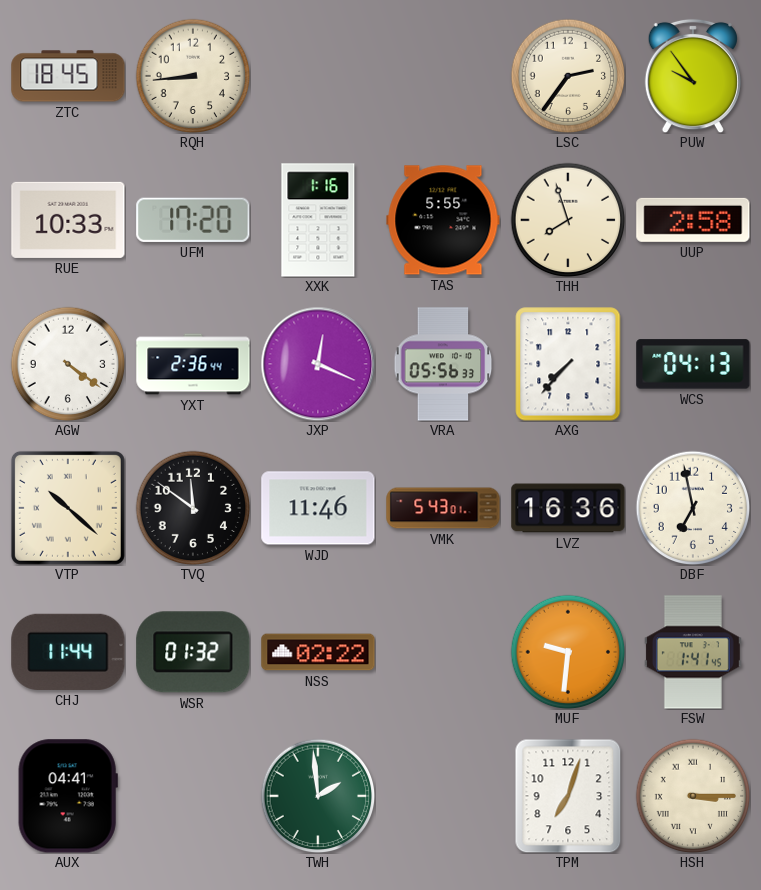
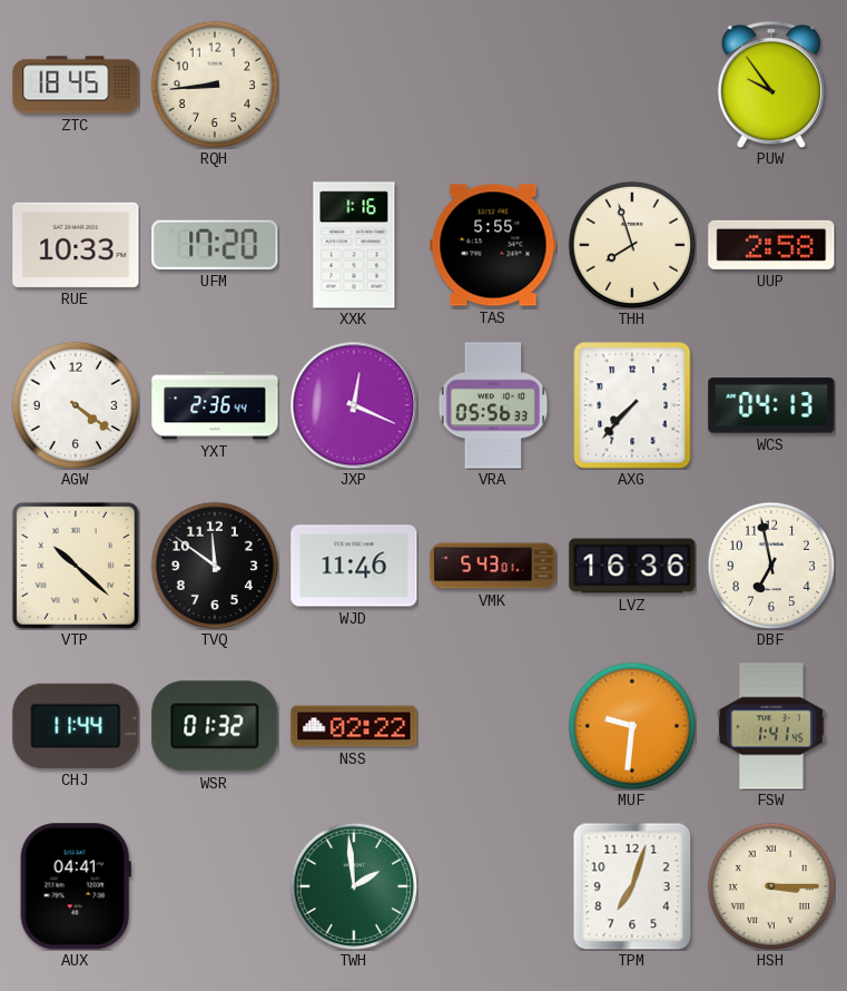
LSC: 2:36 -> none (568, 76)
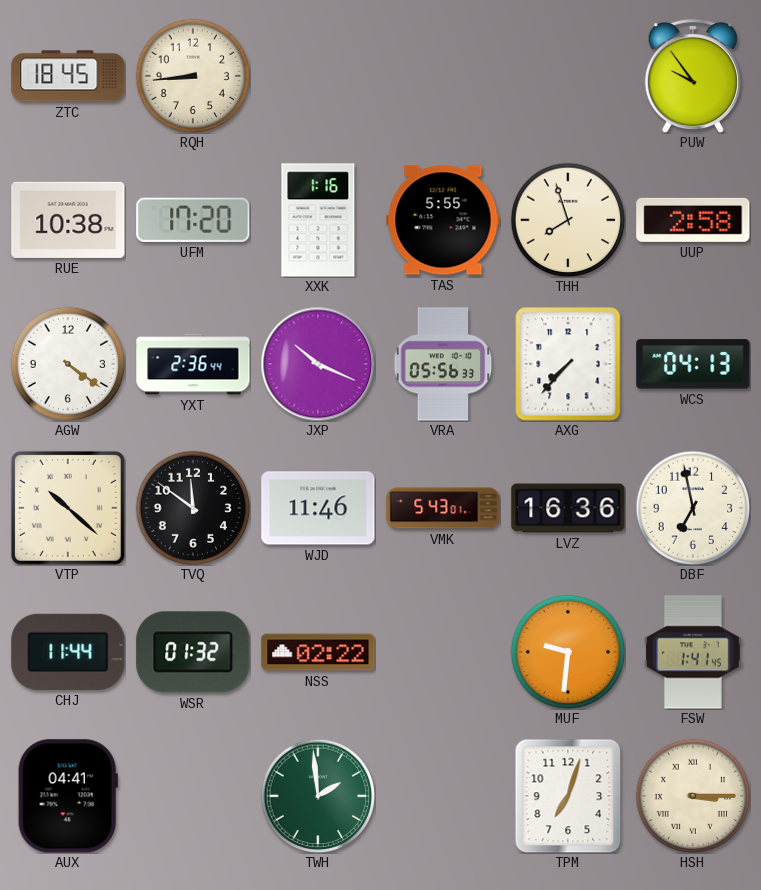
RUE: 10:33 -> 10:38 (68, 220)
JXP: 12:19 -> 10:19 (318, 364)
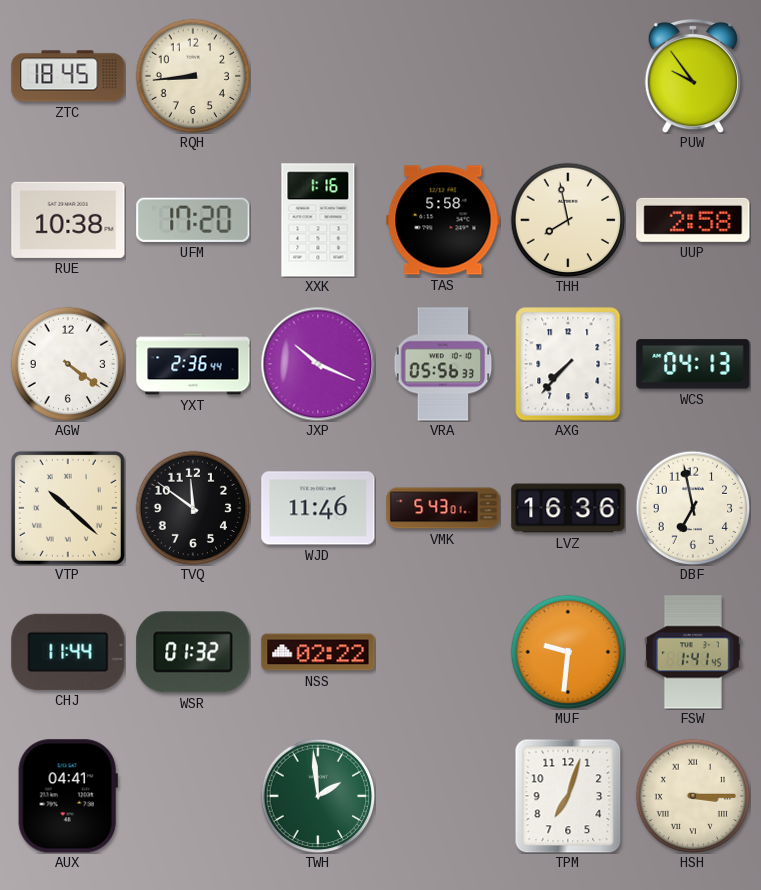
TAS: 5:55 -> 5:58 (443, 220)
THH: 7:57 -> 7:58 (568, 220)
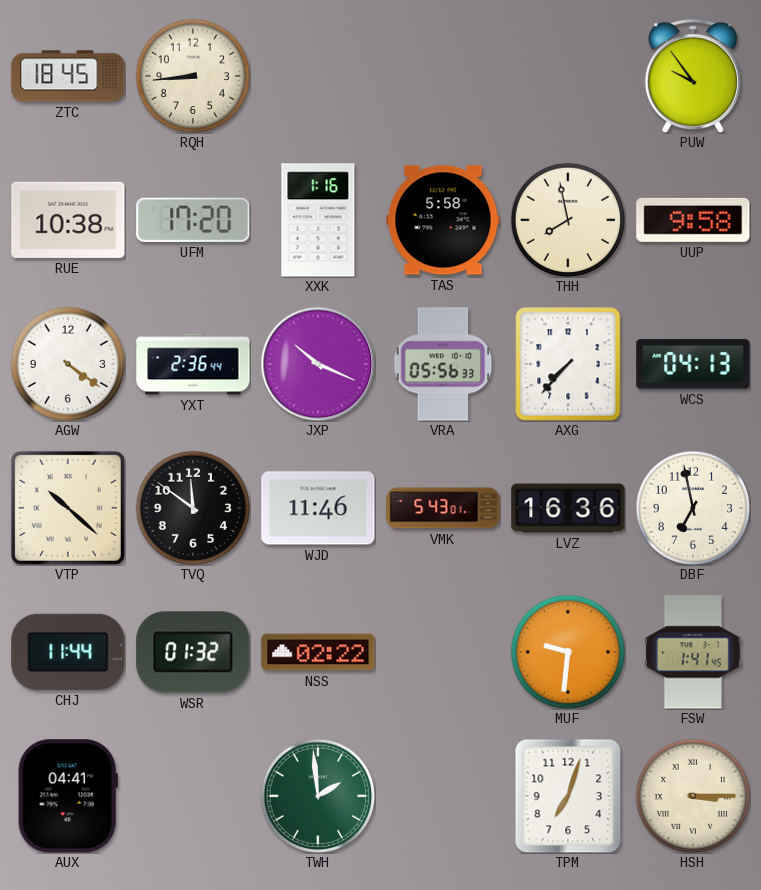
UUP: 2:58 -> 9:58 (693, 220)
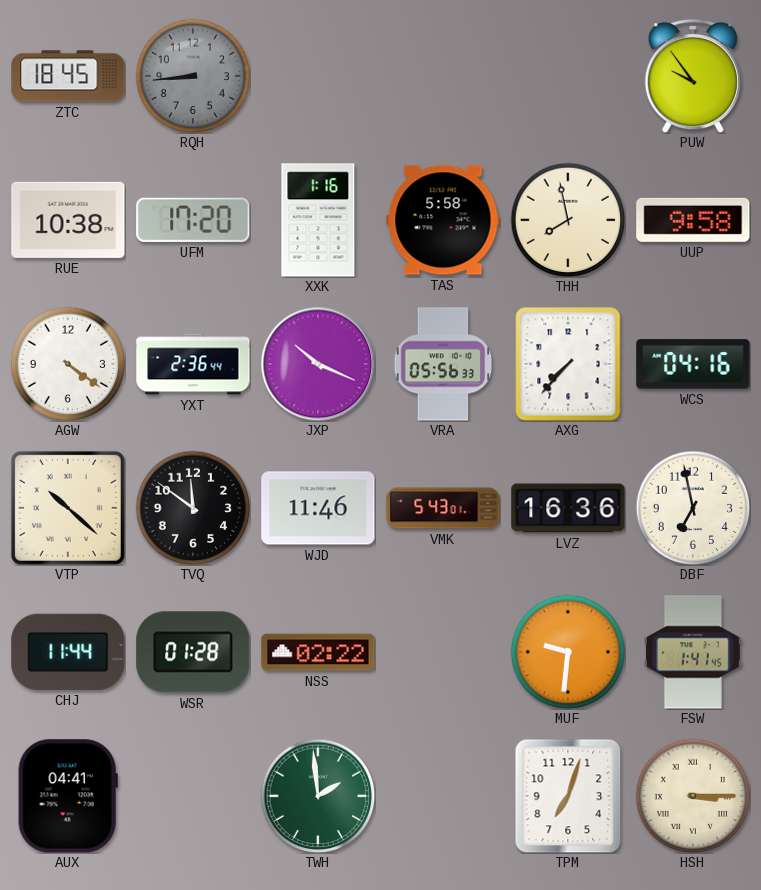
RQH dial: cream -> grey (193, 76)
WCS: 04:13 -> 04:16 (693, 364)
WSR: 01:32 -> 01:28 (193, 652)
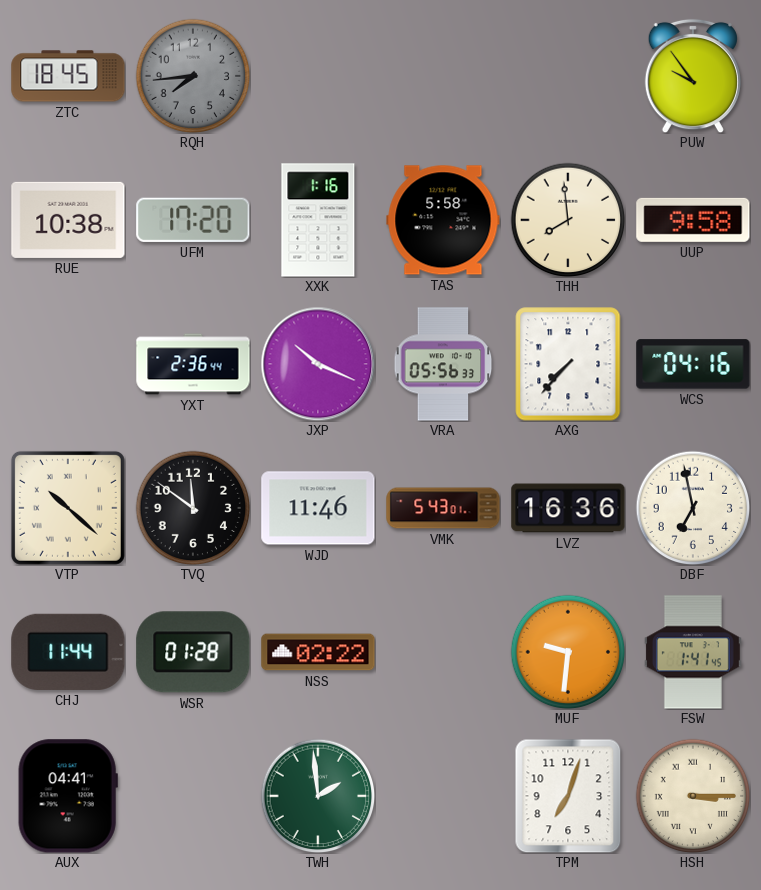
RQH: 8:44 -> 7:44 (193, 76)
THH: 7:58 -> 7:59 (568, 220)
AGW: 4:21 -> none (68, 364)
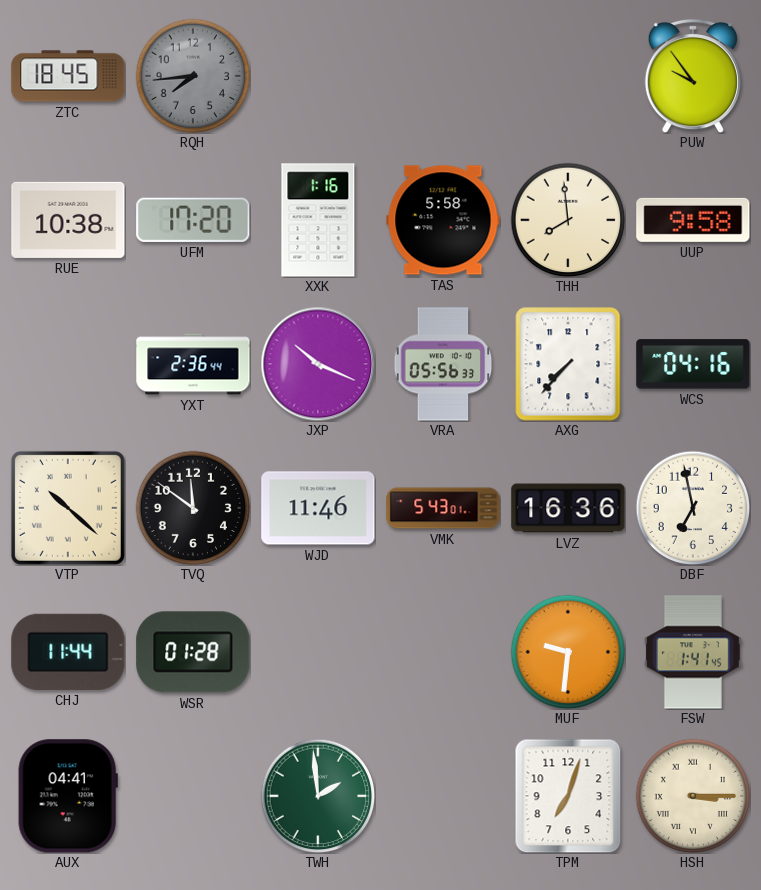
NSS: 02:22 -> none (318, 652)
